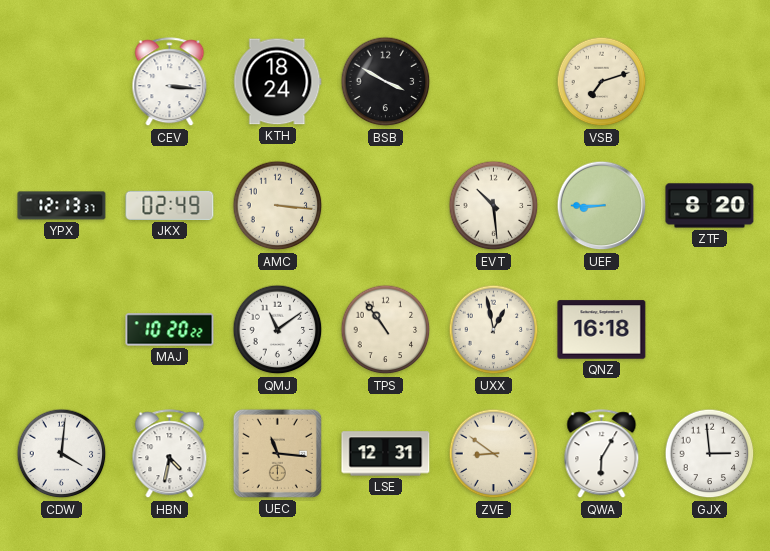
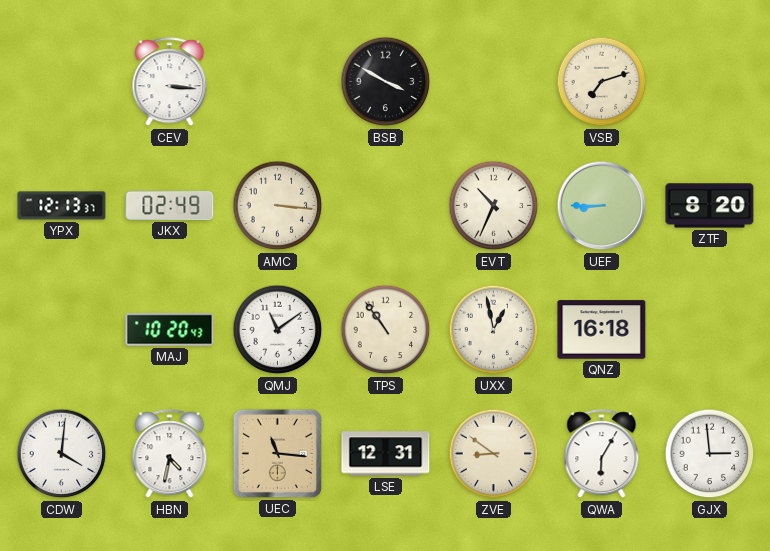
KTH: 18:24 -> none (278, 82)
EVT: 10:29 -> 10:34 (494, 206)
MAJ: 10:20:22 -> 10:20:43 (170, 330)
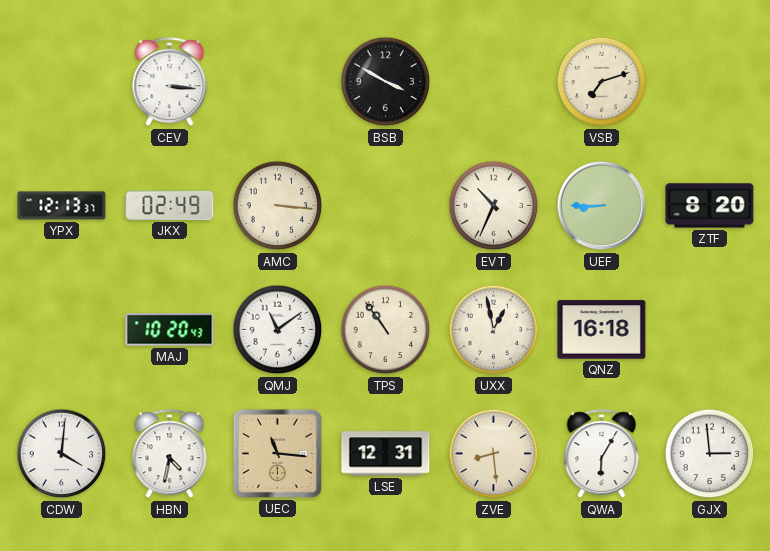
ZVE: 8:51 -> 8:29 (494, 454)
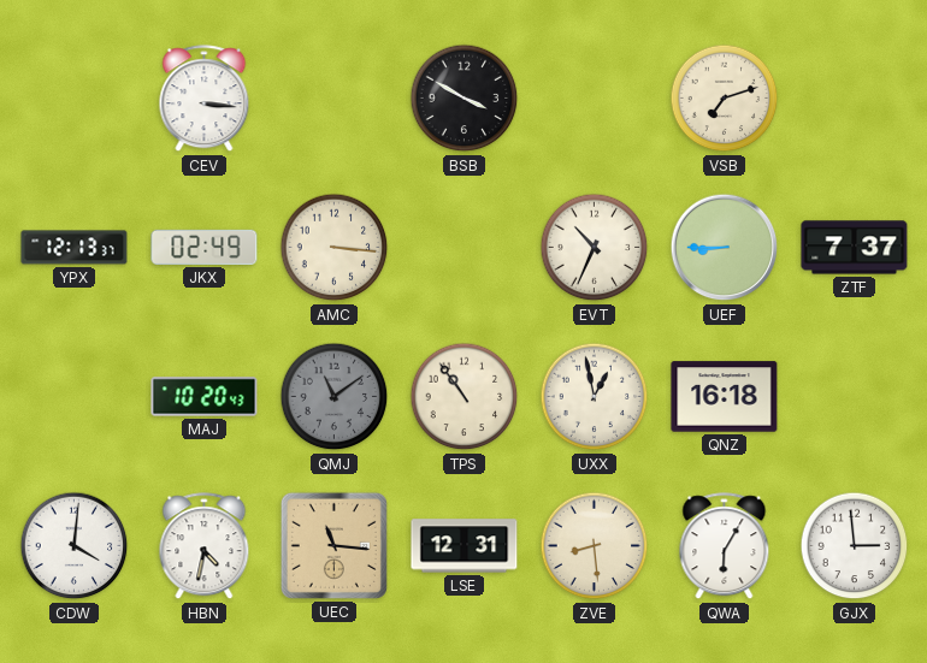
ZTF: 8:20 -> 7:37 (855, 248)
QMJ dial: white -> grey (335, 397)
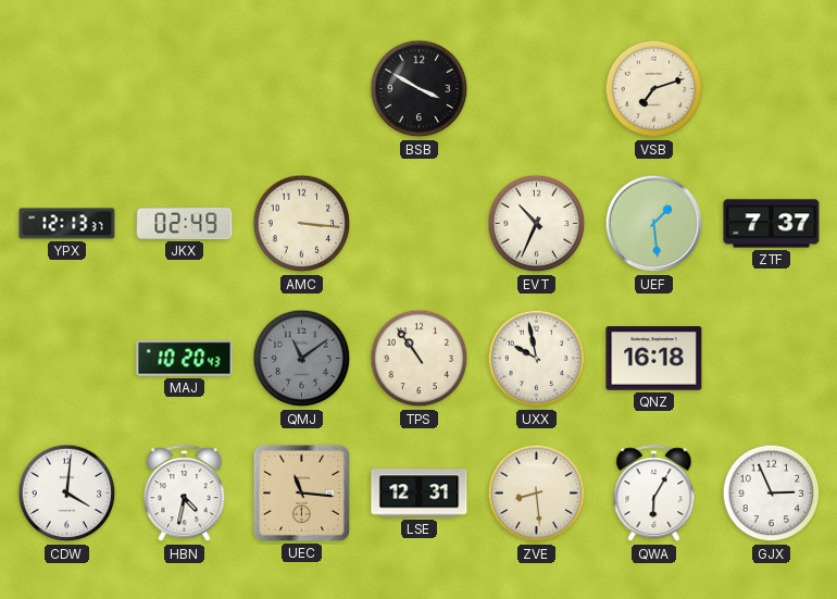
CEV: 3:16 -> none (205, 99)
UEF: 8:45 -> 1:29 (654, 224)
UXX: 12:58 -> 9:58 (537, 359)
GJX: 2:59 -> 2:56 (772, 494)
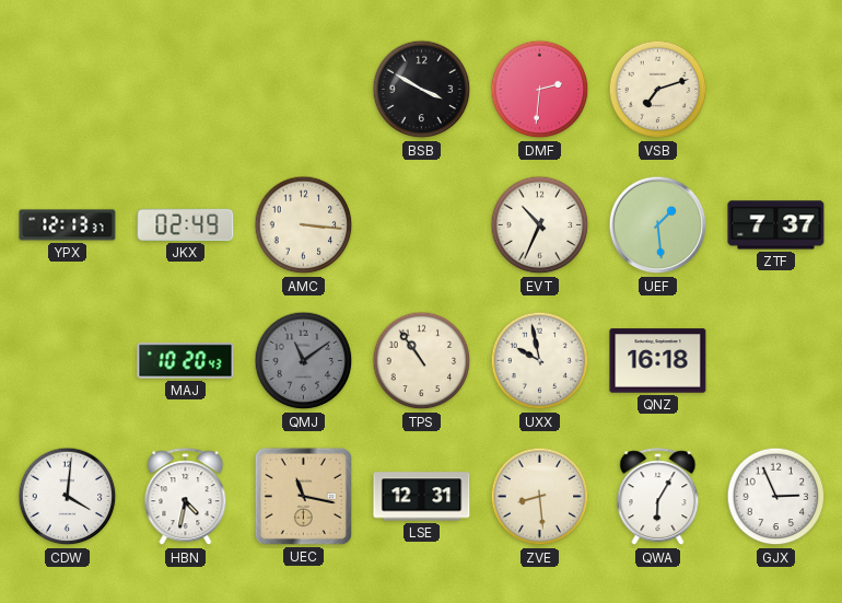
DMF: none -> 2:31 (540, 90)
UEC: 11:16 -> 11:17 (303, 496)
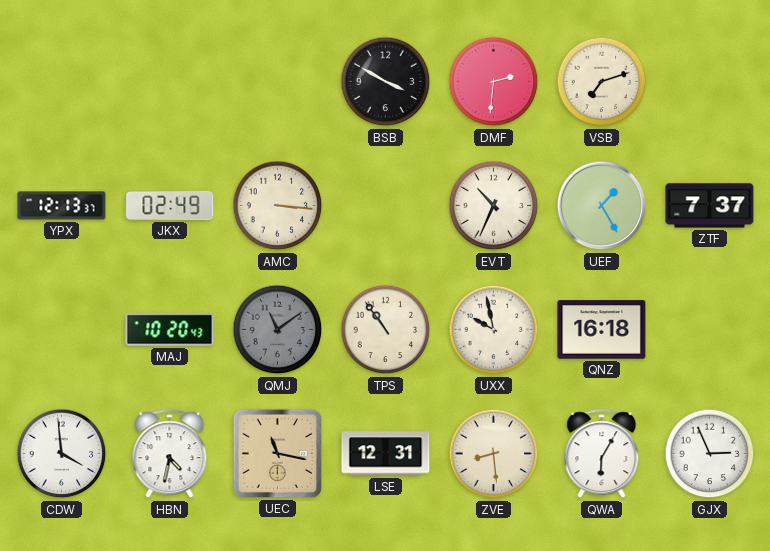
UEF: 1:29 -> 1:25 (602, 206)
CDW: 4:01 -> 3:59 (62, 454)
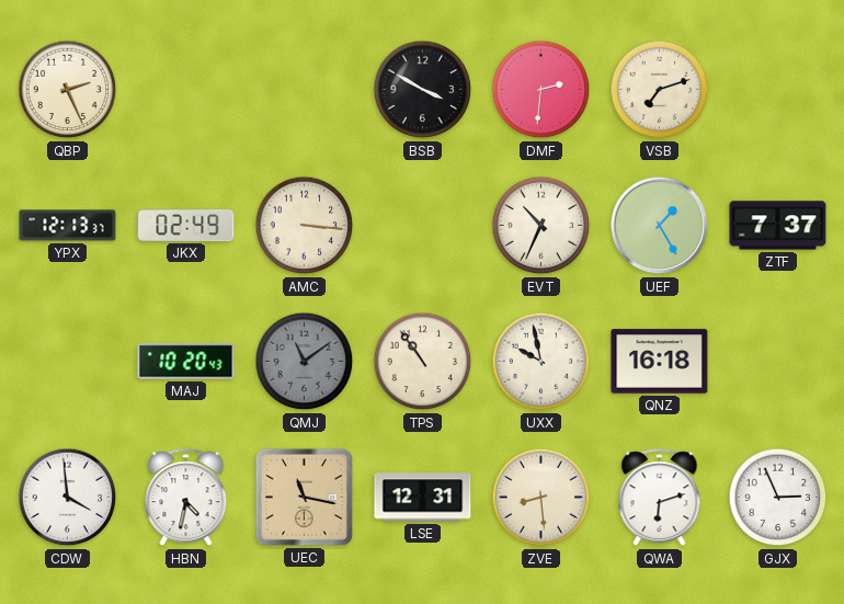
QBP: none -> 2:26 (68, 90)
QWA: 6:05 -> 6:12 (660, 498)
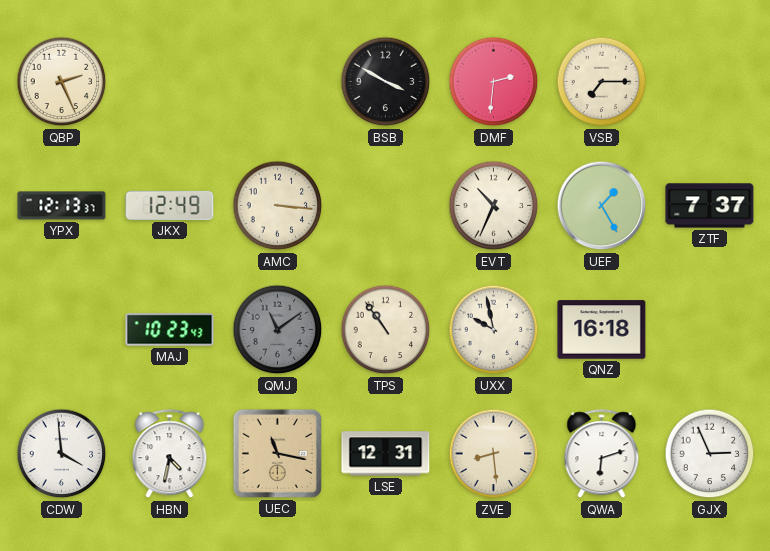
VSB: 7:12 -> 7:15 (602, 82)
JKX: 02:49 -> 12:49 (170, 205)
MAJ: 10:20 -> 10:23 (170, 330)
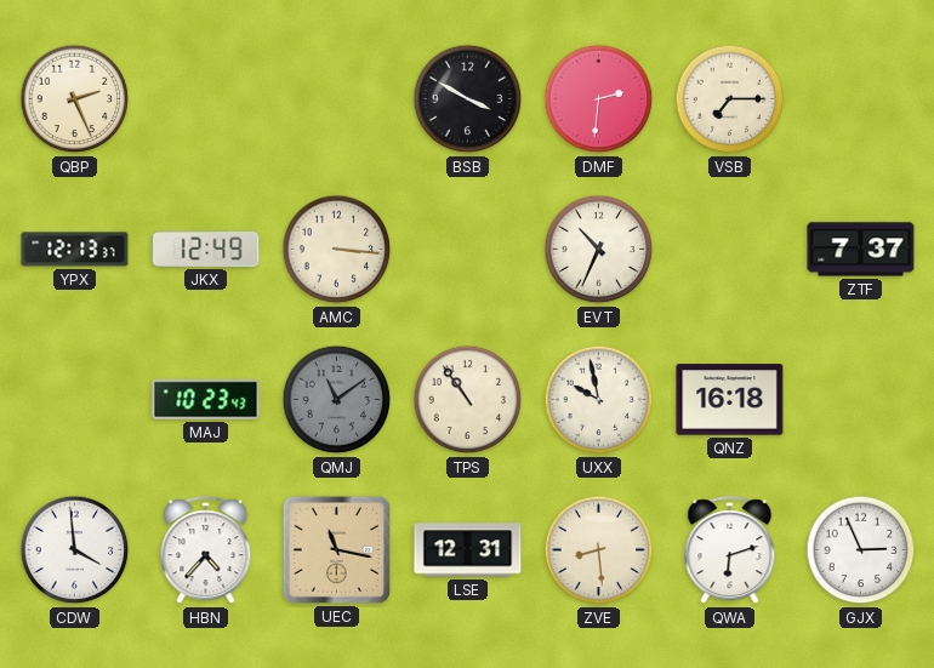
UEF: 1:25 -> none (602, 206)
HBN: 4:32 -> 4:37 (206, 550)
